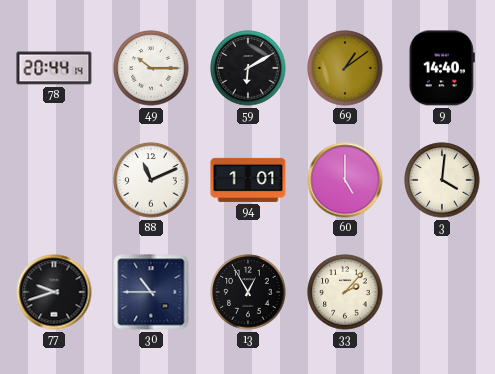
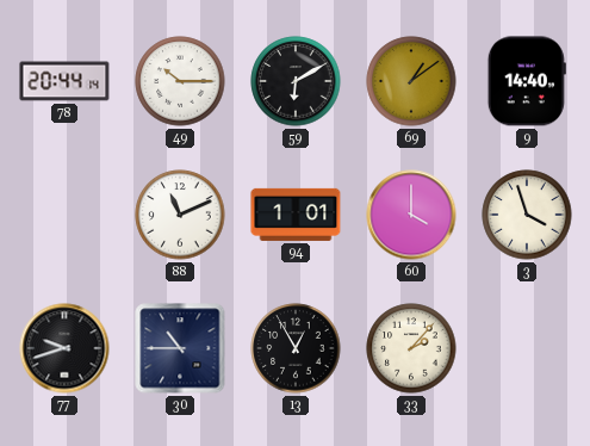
60: 5:00 -> 4:00 (411, 215)
3: 4:01 -> 3:57 (527, 215)
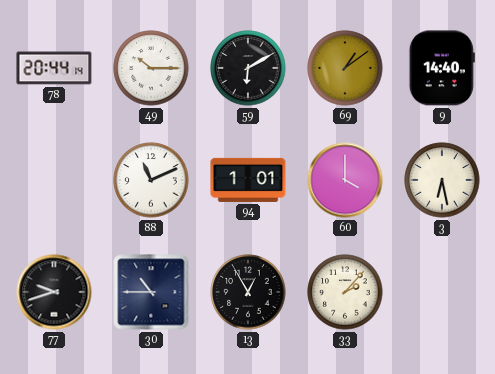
3: 3:57 -> 6:28 (442, 180)
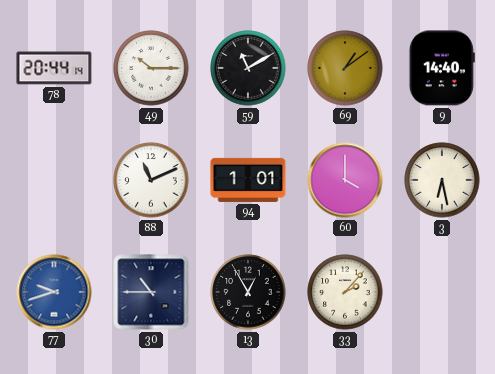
59: 6:10 -> 11:10 (248, 68)
77 dial: black -> blue (54, 292)
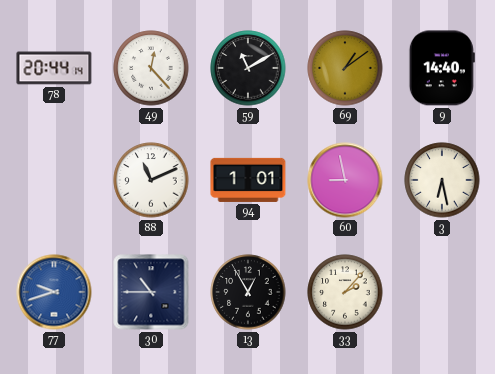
49: 10:15 -> 12:23 (151, 68)
60: 4:00 -> 8:58 (345, 180)
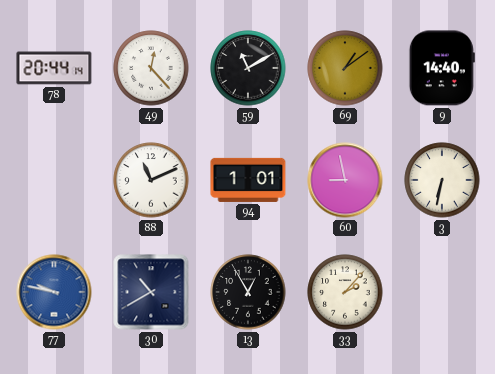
3: 6:28 -> 6:32 (442, 180)
77: 9:42 -> 9:47 (54, 292)
30: 10:45 -> 10:40 (151, 292)
